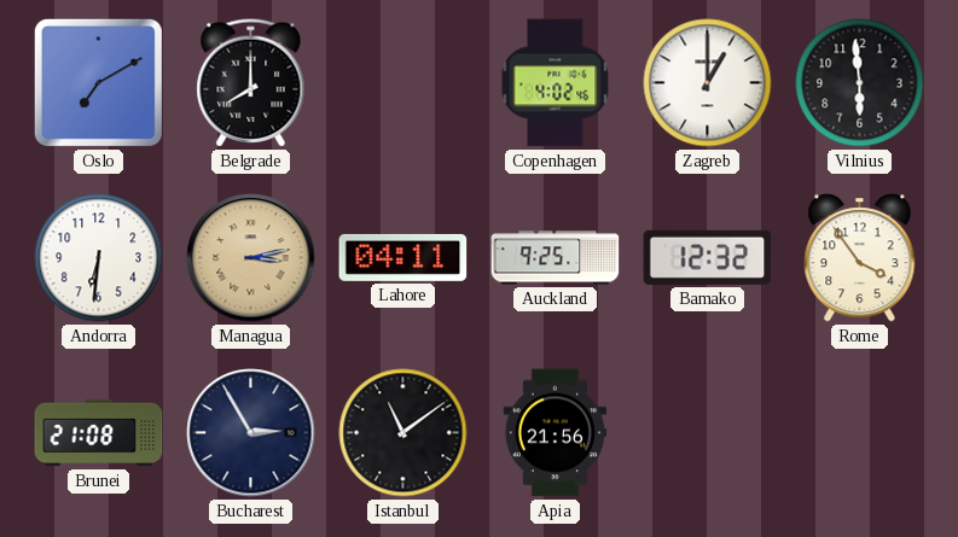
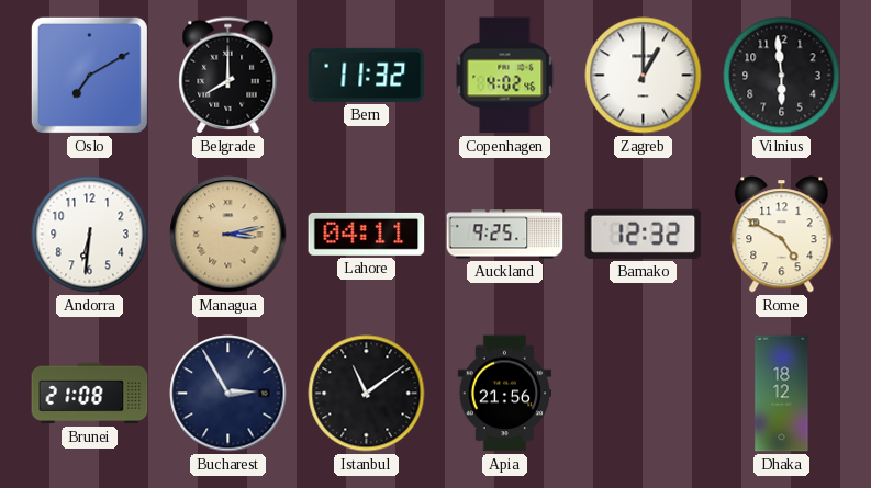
Bern: none -> 11:32 (367, 75)
Rome: 3:54 -> 4:50 (782, 235)
Dhaka: none -> 18:12 (782, 394)
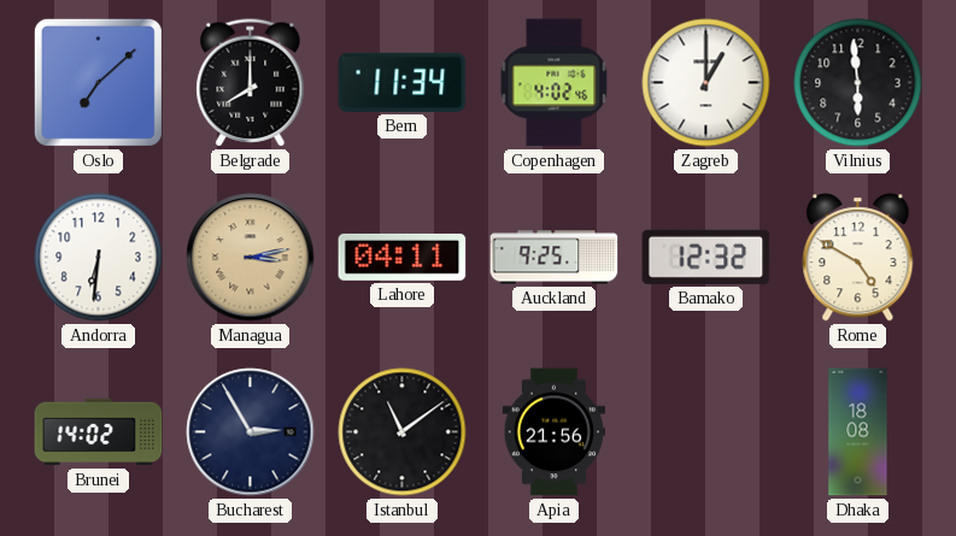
Oslo: 7:10 -> 7:08 (98, 82)
Bern: 11:32 -> 11:34 (403, 82)
Brunei: 21:08 -> 14:02 (99, 432)
Dhaka: 18:12 -> 18:08 (858, 432)
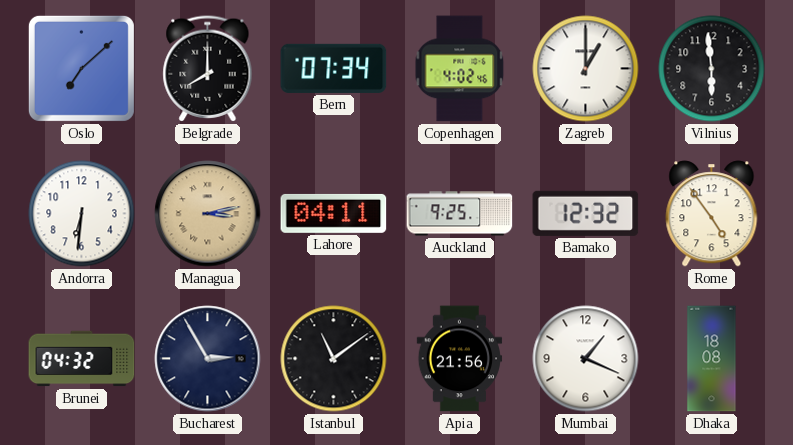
Bern: 11:34 -> 07:34 (334, 68)
Rome: 4:50 -> 4:54 (712, 214)
Brunei: 14:02 -> 04:32 (82, 359)
Mumbai: none -> 1:19 (586, 359)
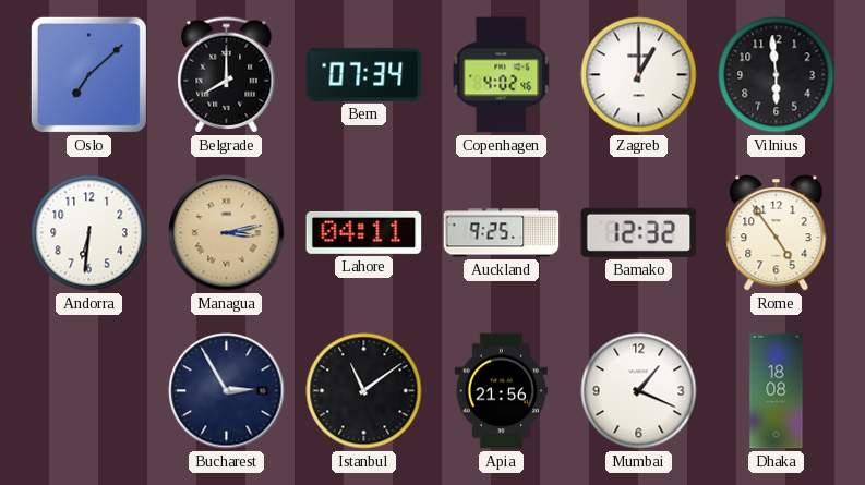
Brunei: 04:32 -> none (82, 359)
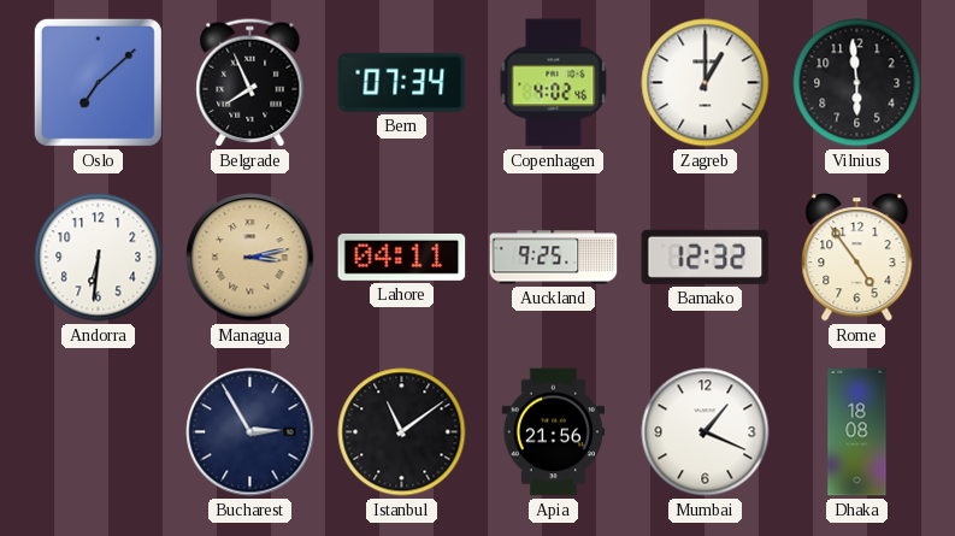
Belgrade: 8:00 -> 7:56 (250, 83)
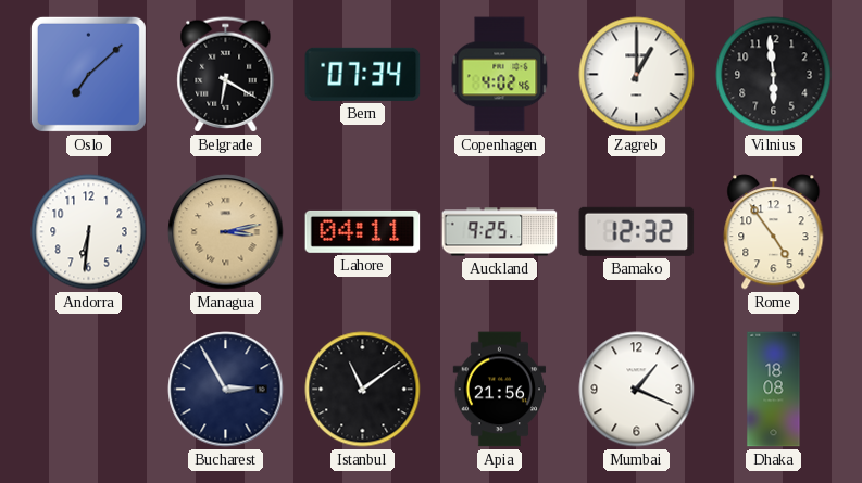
Belgrade: 7:56 -> 6:20 (226, 75)
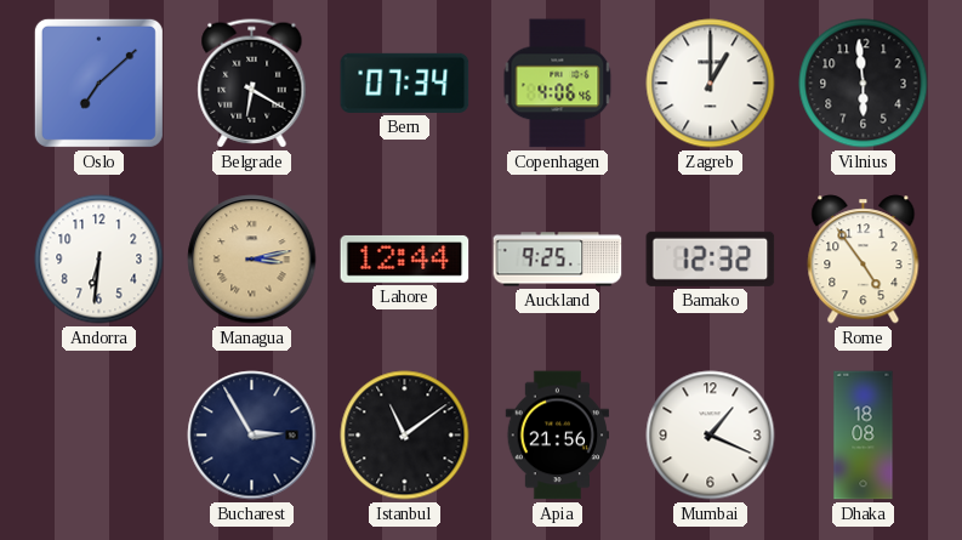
Copenhagen: 4:02 -> 4:06 (558, 84)
Lahore: 04:11 -> 12:44 (405, 258)
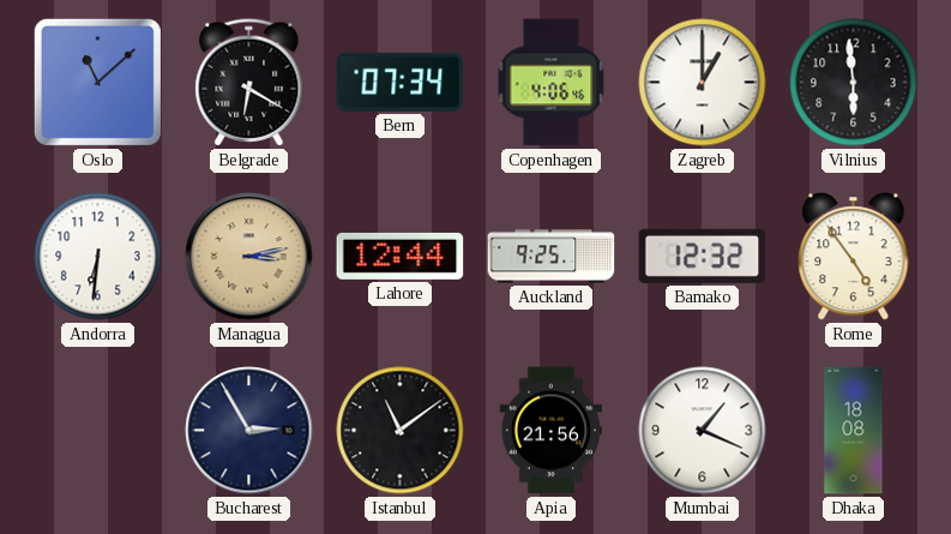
Oslo: 7:08 -> 11:08 (97, 82)
